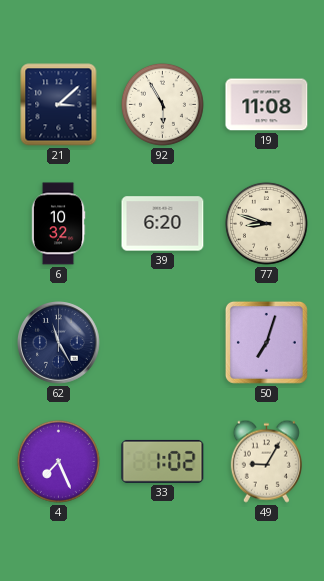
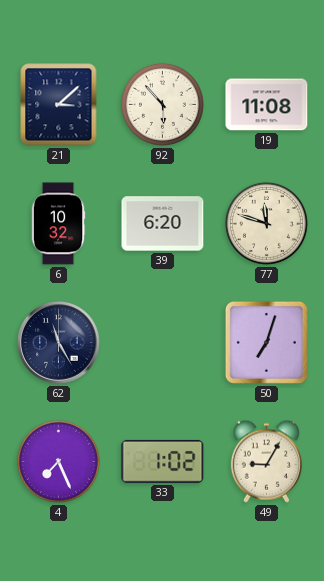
92: 5:55 -> 5:53 (162, 104)
77: 8:48 -> 11:48 (266, 223)
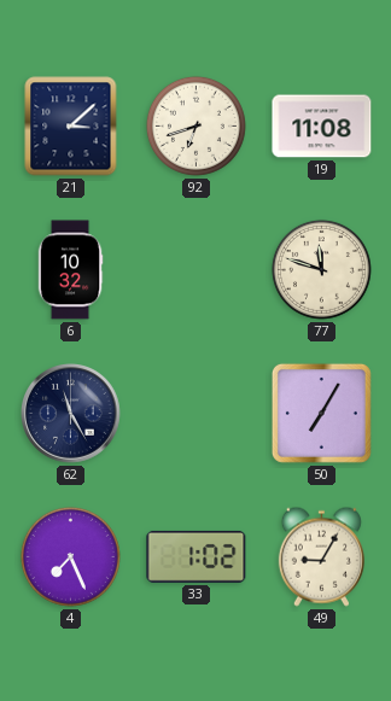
92: 5:53 -> 6:42 (195, 125)
39: 6:20 -> none (163, 224)
50: 7:03 -> 7:05 (321, 413)
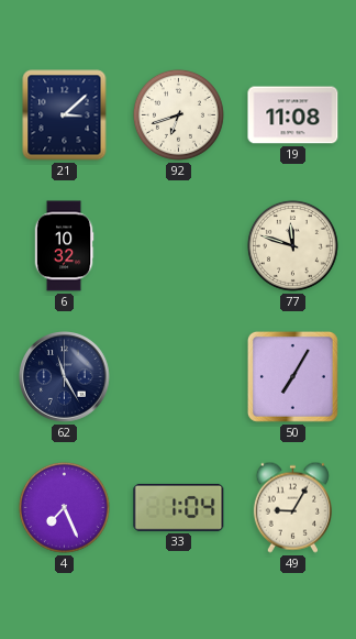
33: 1:02 -> 1:04 (179, 507)
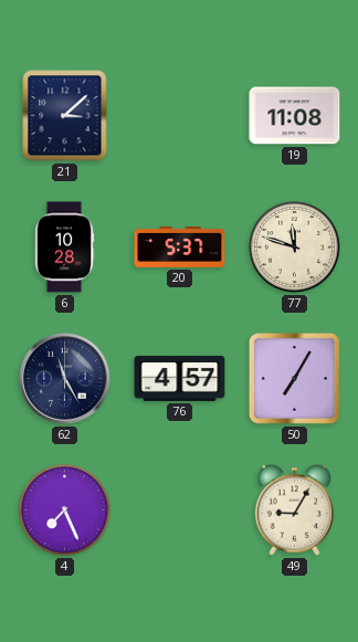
92: 6:42 -> none (178, 114)
6: 10:32 -> 10:28 (64, 248)
20: none -> 5:37 (180, 246)
76: none -> 4:57 (180, 378)
33: 1:04 -> none (179, 507)
